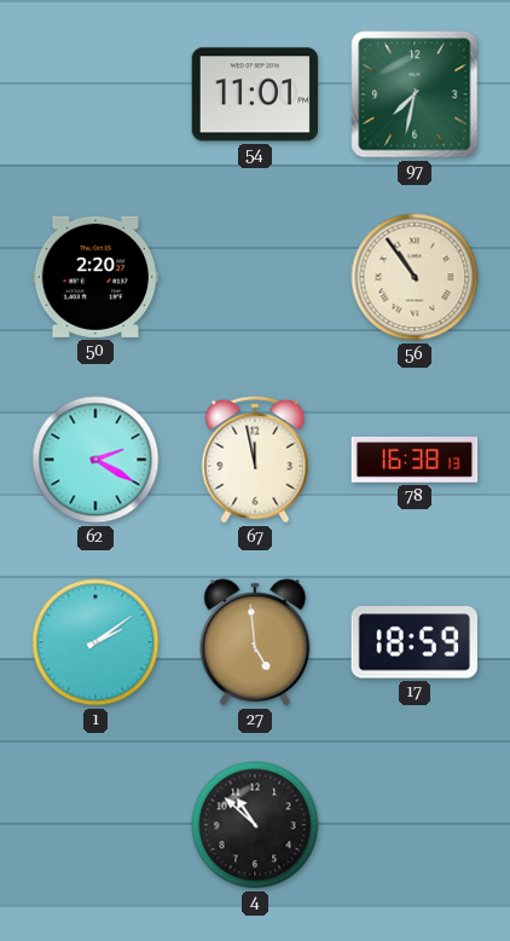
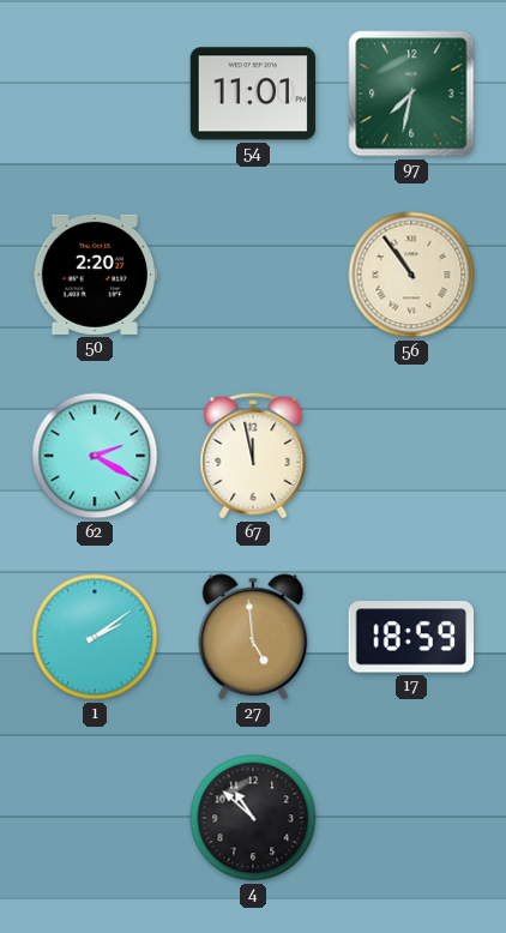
78: 16:38 -> none (415, 460)
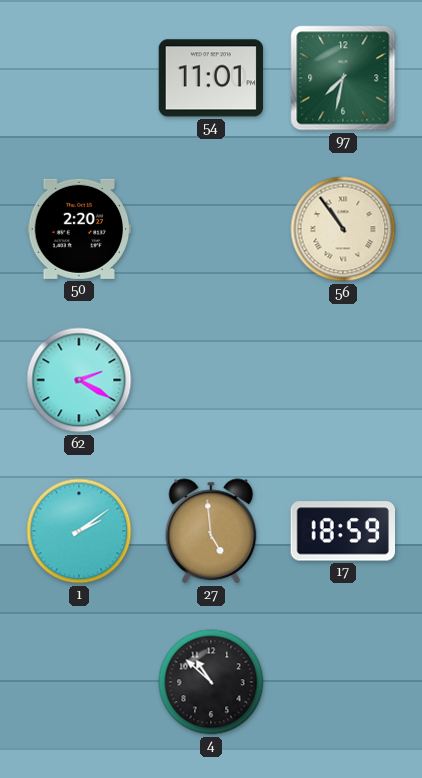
67: 11:58 -> none (253, 456)
